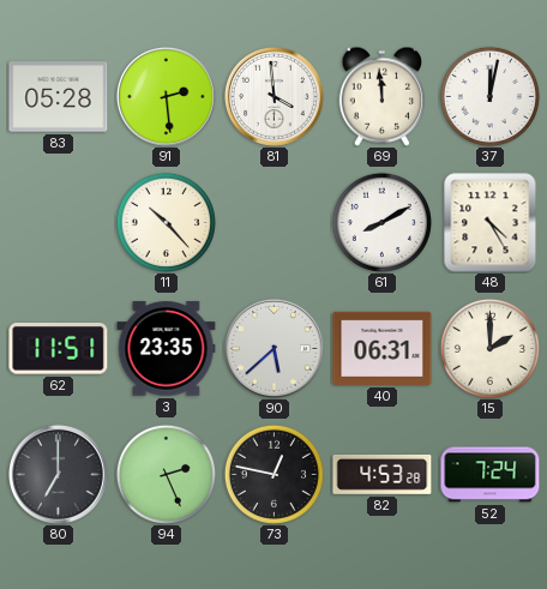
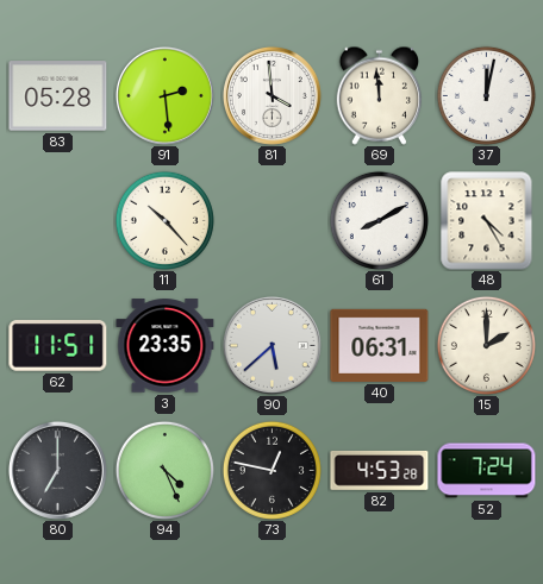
94: 2:26 -> 4:26 (164, 470)
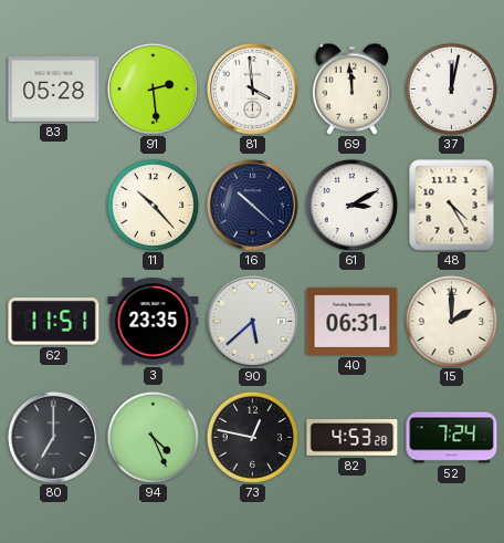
16: none -> 10:22 (252, 205)
61: 8:10 -> 3:10 (351, 205)
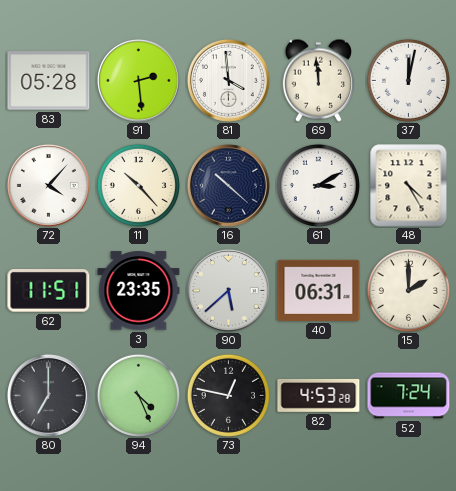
72: none -> 4:07 (48, 185)
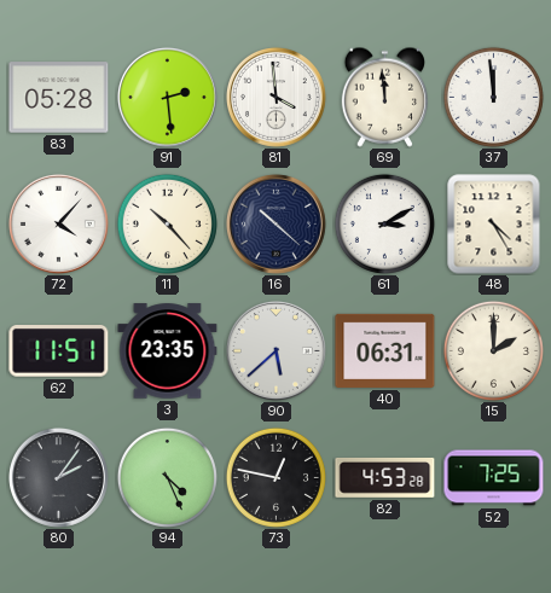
37: 12:02 -> 11:59 (493, 97)
80: 7:00 -> 2:06 (58, 477)
52: 7:24 -> 7:25 (494, 478)
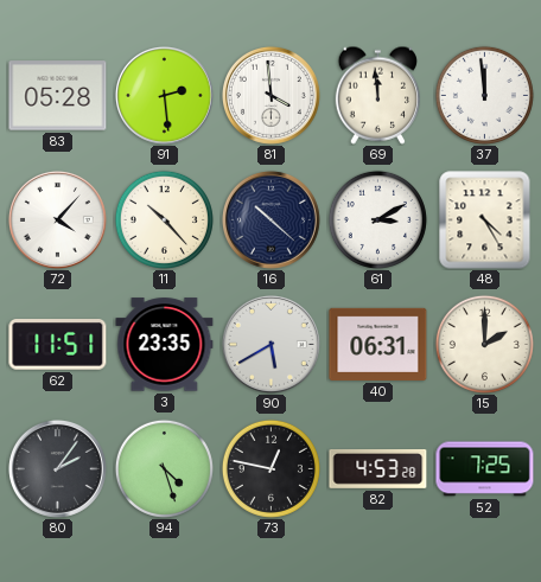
90: 5:38 -> 5:40 (270, 344)
94: 4:26 -> 4:27 (164, 468)
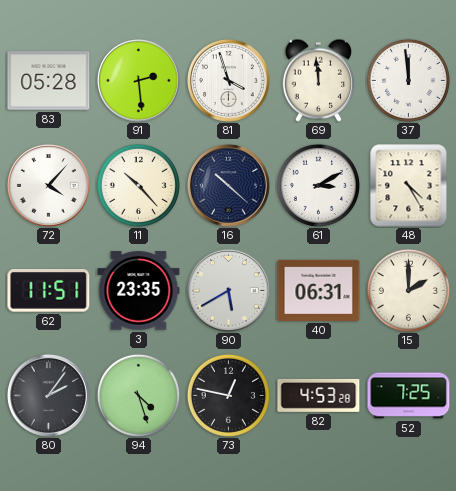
81: 3:59 -> 3:57 (228, 80)
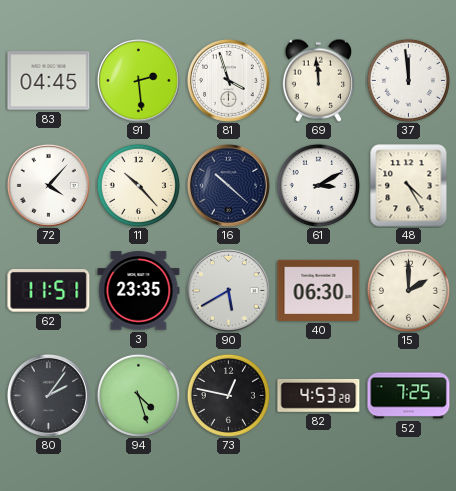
83: 05:28 -> 04:45 (49, 81)
40: 06:31 -> 06:30 (319, 290)
